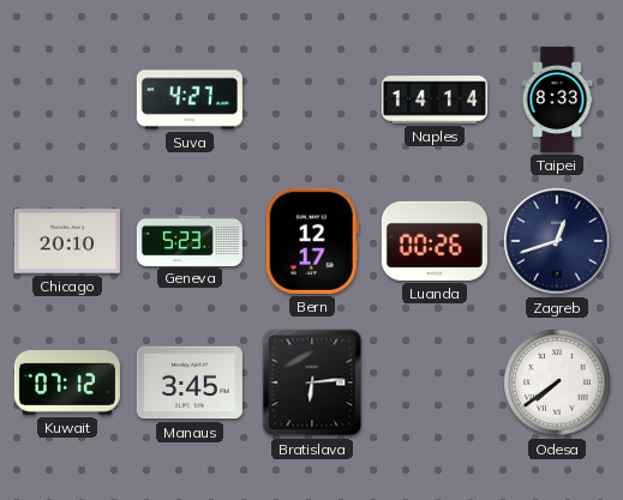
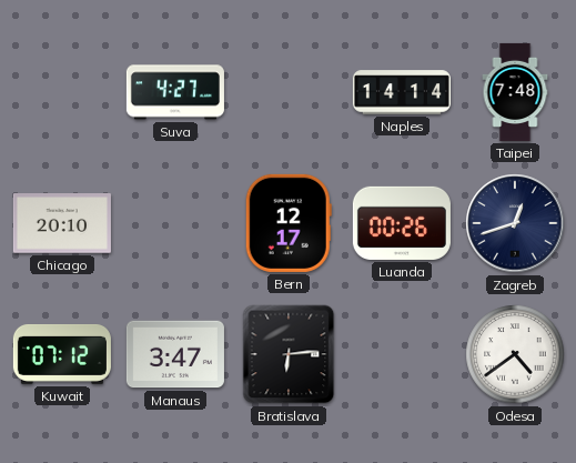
Taipei: 8:33 -> 7:48 (515, 92)
Geneva: 5:23 -> none (190, 240)
Manaus: 3:45 -> 3:47 (175, 354)
Odesa: 7:39 -> 4:39 (515, 354)
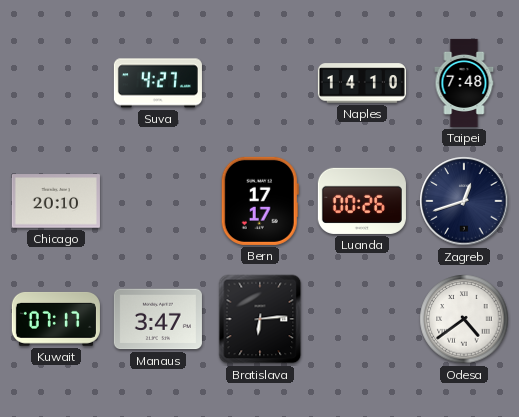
Naples: 14:14 -> 14:10 (362, 83)
Bern: 12:17 -> 17:17 (260, 201)
Kuwait: 07:12 -> 07:17 (56, 319)
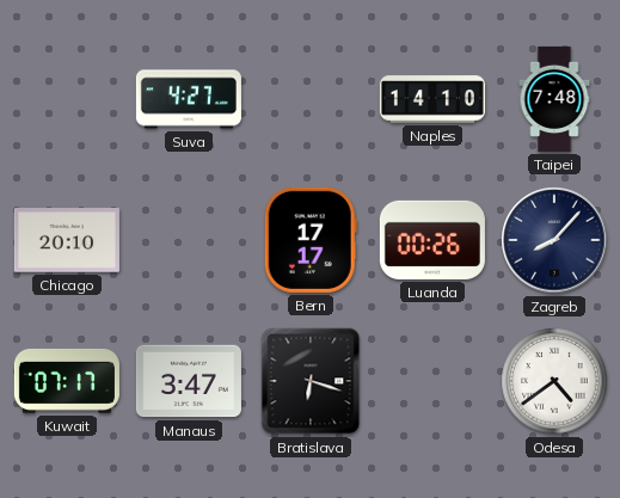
Zagreb: 12:42 -> 8:07 (554, 240)
Bratislava: 6:14 -> 6:18 (311, 381)
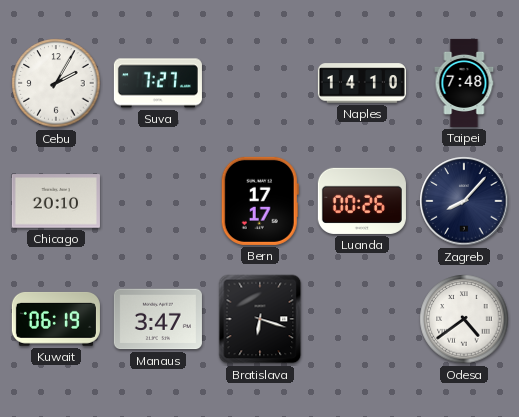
Cebu: none -> 2:05 (56, 83)
Suva: 4:27 -> 7:27 (158, 83)
Kuwait: 07:17 -> 06:19 (56, 319)
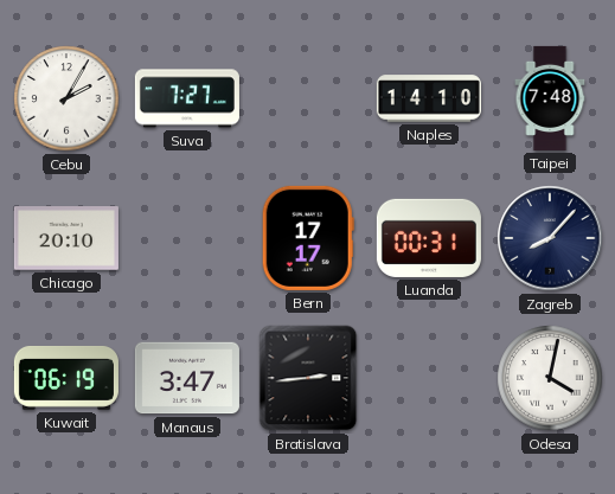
Luanda: 00:26 -> 00:31 (429, 238)
Bratislava: 6:18 -> 2:44 (308, 378)
Odesa: 4:39 -> 4:02 (550, 378)
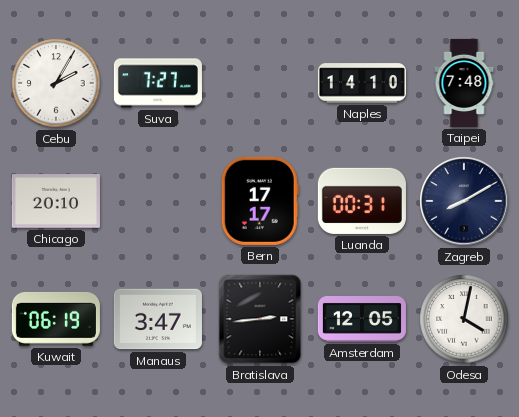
Zagreb: 8:07 -> 8:10 (464, 201)
Amsterdam: none -> 12:05 (362, 320)
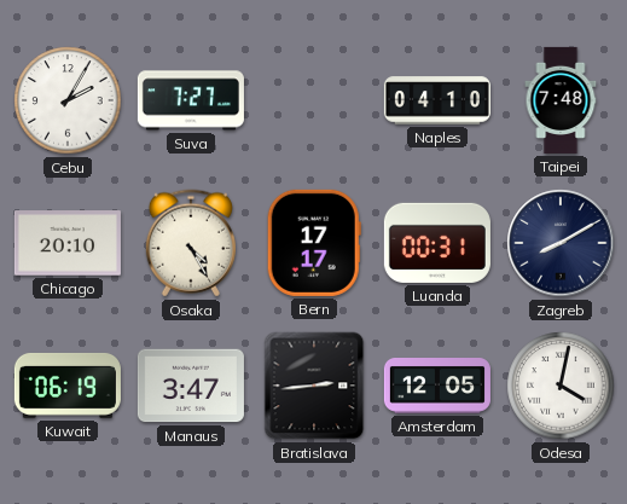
Naples: 14:10 -> 04:10 (437, 100)
Osaka: none -> 4:25 (191, 243)
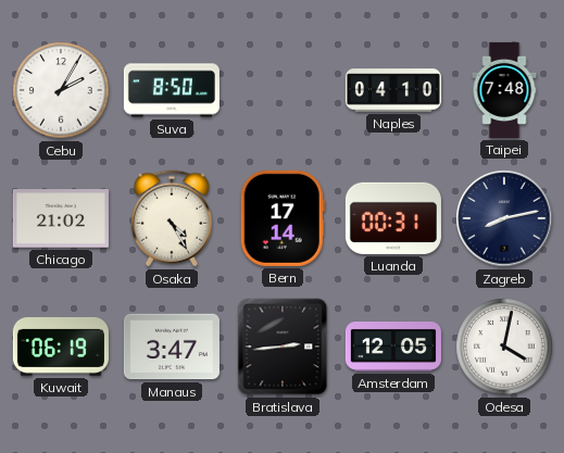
Suva: 7:27 -> 8:50 (172, 90)
Chicago: 20:10 -> 21:02 (61, 218)
Bern: 17:17 -> 17:14 (283, 218)
Zagreb: 8:10 -> 8:13 (504, 218)
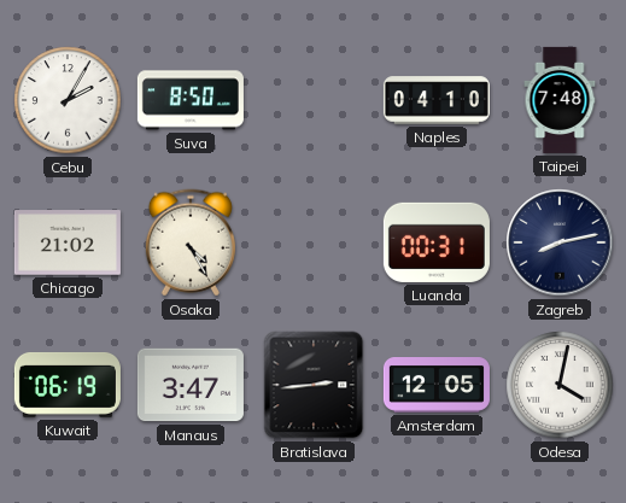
Bern: 17:14 -> none (283, 218)
